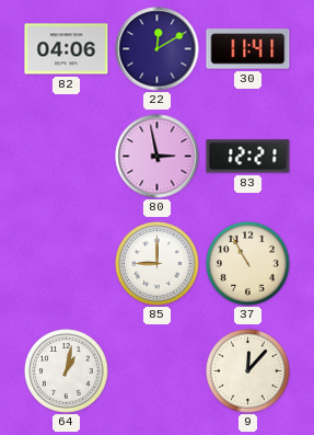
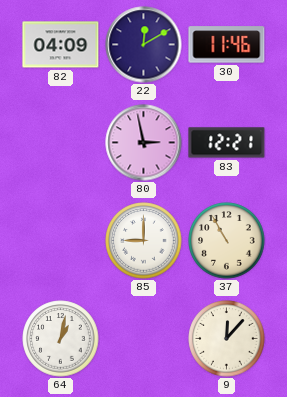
82: 04:06 -> 04:09 (61, 45)
30: 11:41 -> 11:46 (227, 45)
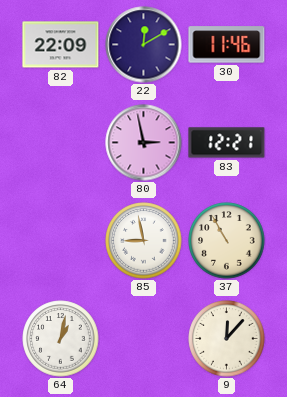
82: 04:09 -> 22:09 (61, 45)
85: 9:00 -> 8:58 (144, 241)
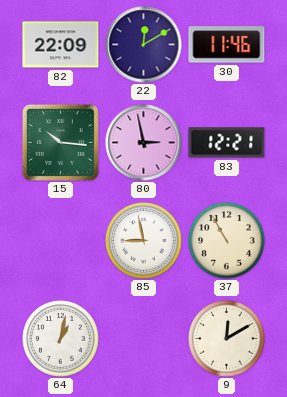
15: none -> 10:16 (60, 142)
9: 12:07 -> 12:10 (227, 339)
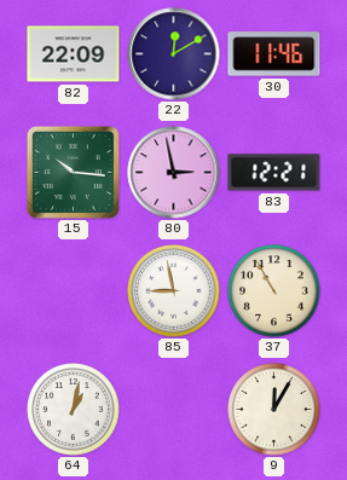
9: 12:10 -> 12:05 (274, 410)
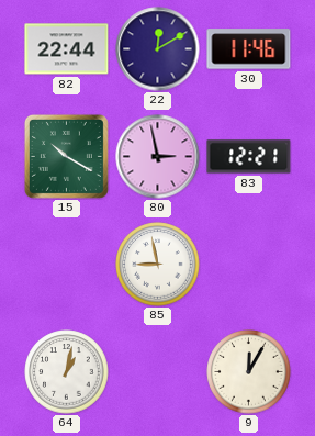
82: 22:09 -> 22:44 (67, 49)
15: 10:16 -> 10:20 (66, 156)
37: 10:55 -> none (274, 291)
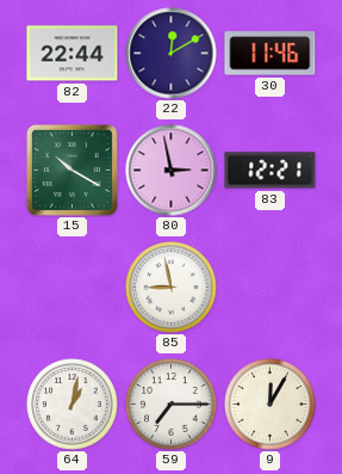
59: none -> 7:15 (172, 405)
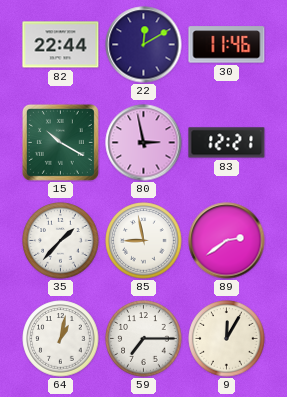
35: none -> 1:37 (61, 241)
89: none -> 2:39 (227, 241)
